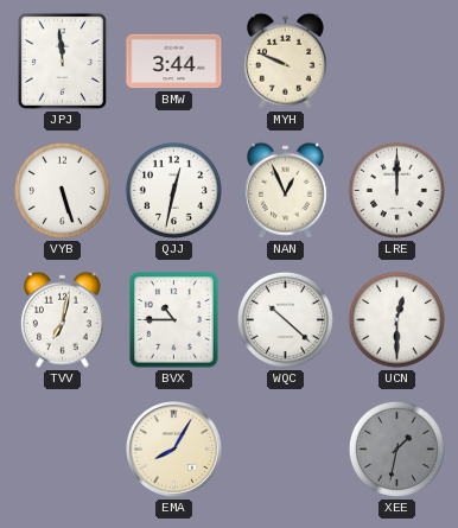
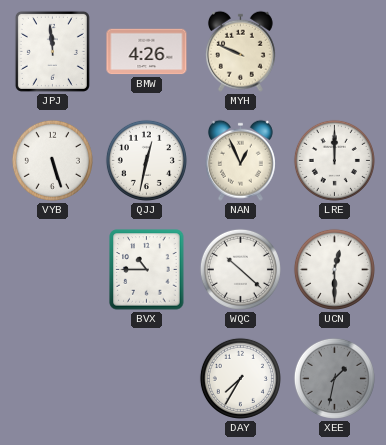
BMW: 3:44 -> 4:26 (147, 52)
TVV: 7:02 -> none (62, 319)
EMA: 8:05 -> none (174, 450)
DAY: none -> 7:35 (240, 378)
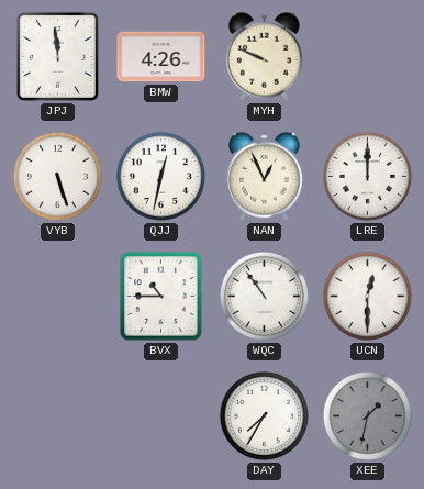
WQC: 10:22 -> 10:54 (264, 296)
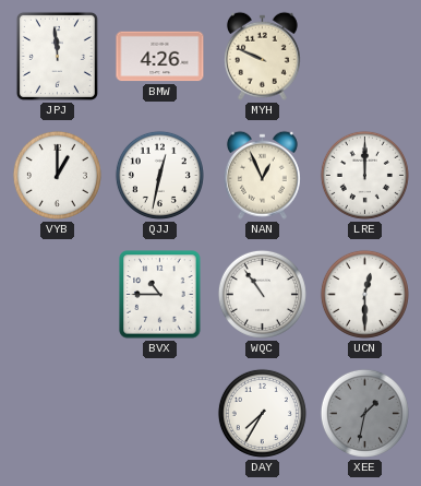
VYB: 5:27 -> 1:00 (57, 175)
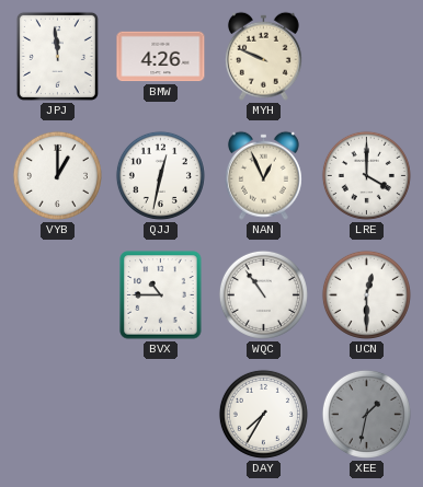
LRE: 12:00 -> 4:00 (366, 175)
